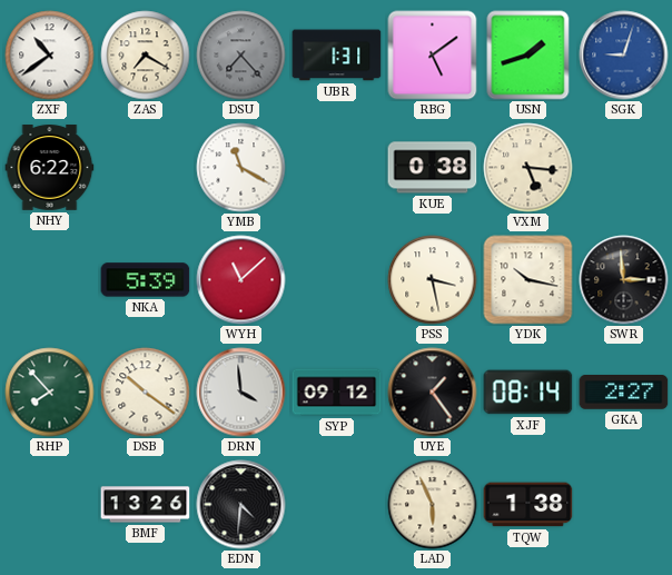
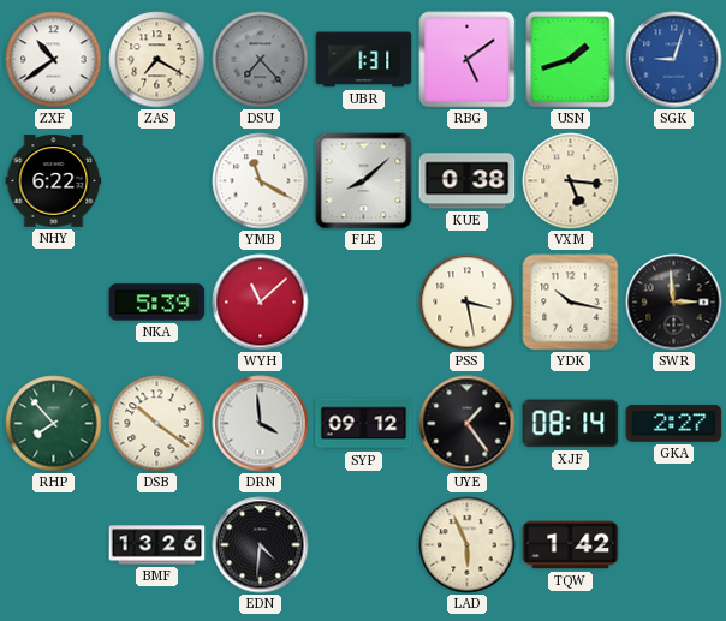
FLE: none -> 8:08 (364, 181)
TQW: 1:38 -> 1:42 (571, 545)
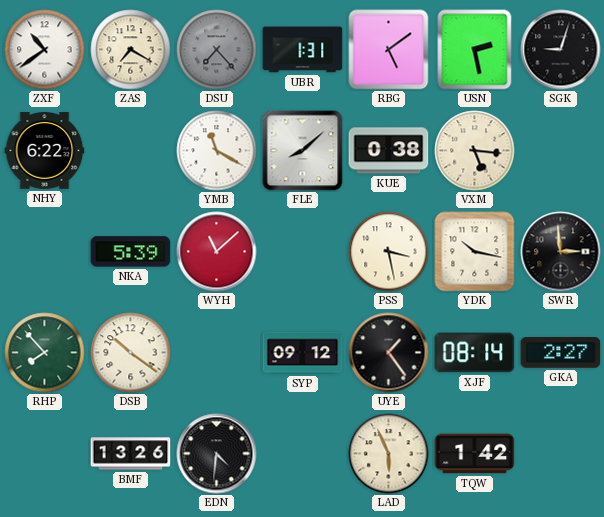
USN: 1:42 -> 2:28 (475, 50)
SGK dial: blue -> black (561, 50)
DRN: 3:59 -> none (261, 424)
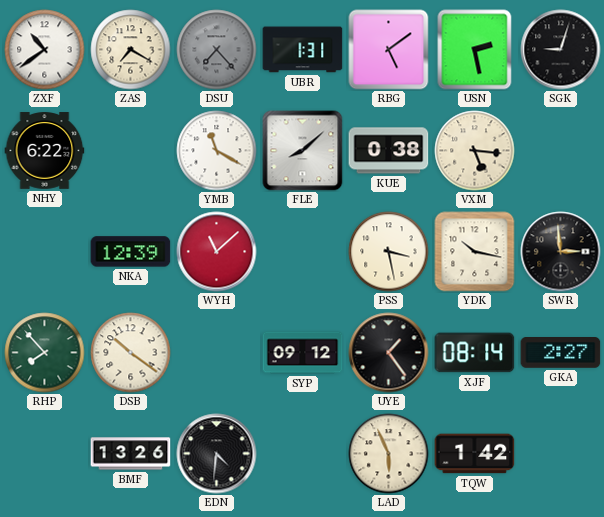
NKA: 5:39 -> 12:39 (131, 252)
